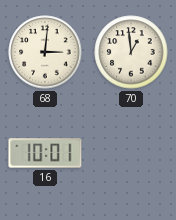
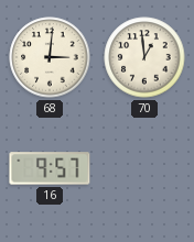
16: 10:01 -> 9:57 (50, 168)
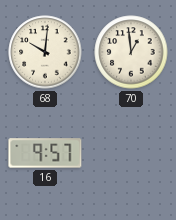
68: 3:01 -> 10:01 (45, 52)
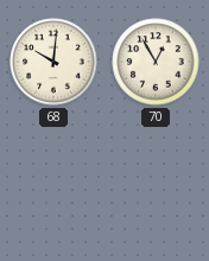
70: 12:59 -> 12:55 (156, 62)
16: 9:57 -> none (45, 153)
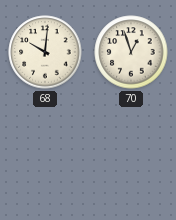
70: 12:55 -> 12:57 (131, 52)
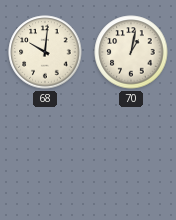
70: 12:57 -> 1:02 (131, 52)
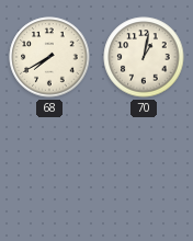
68: 10:01 -> 7:40 (49, 57)
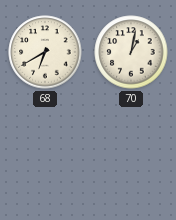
68: 7:40 -> 6:40 (45, 52)
